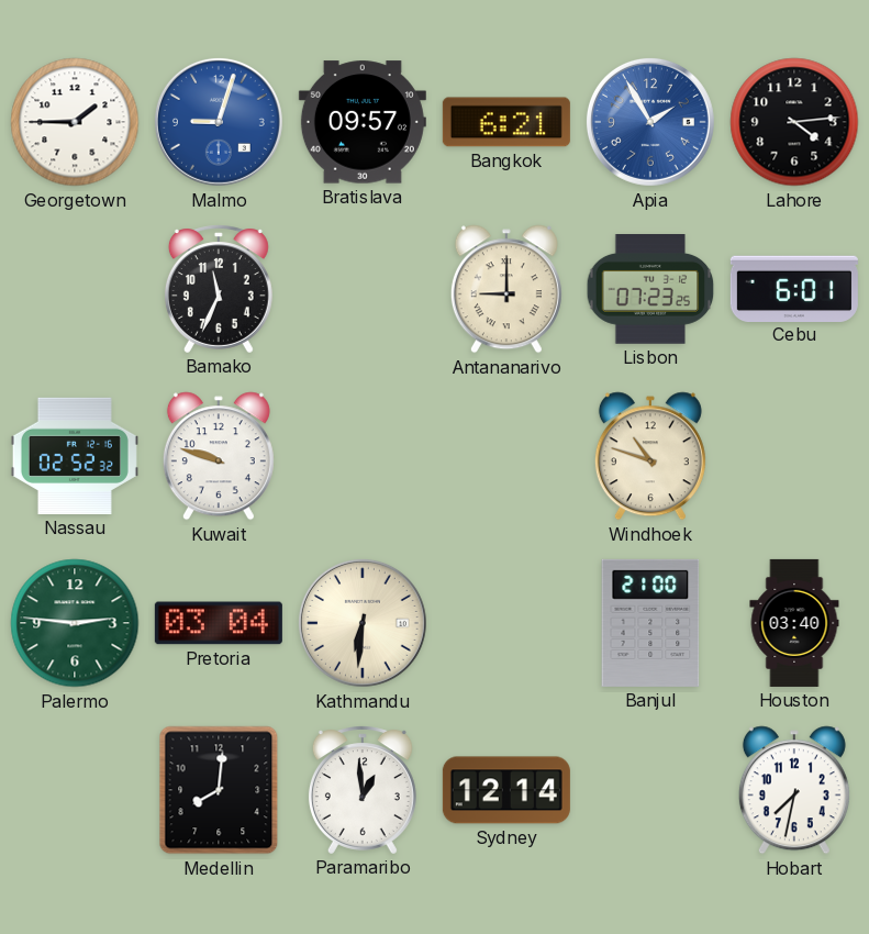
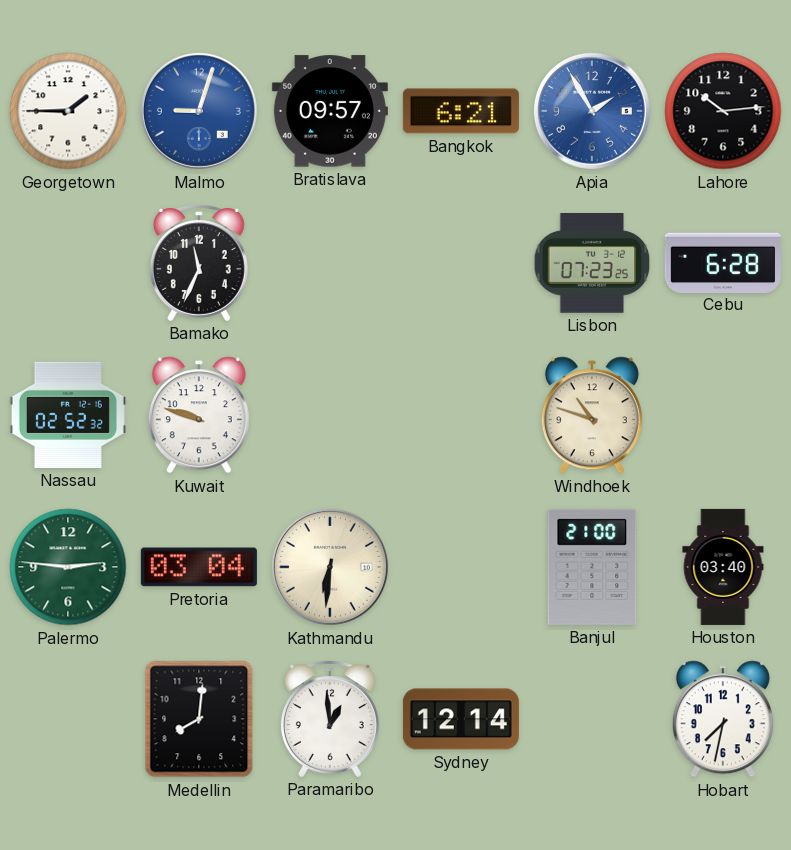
Lahore: 4:14 -> 10:14 (723, 111)
Antananarivo: 9:00 -> none (506, 289)
Cebu: 6:01 -> 6:28 (723, 262)
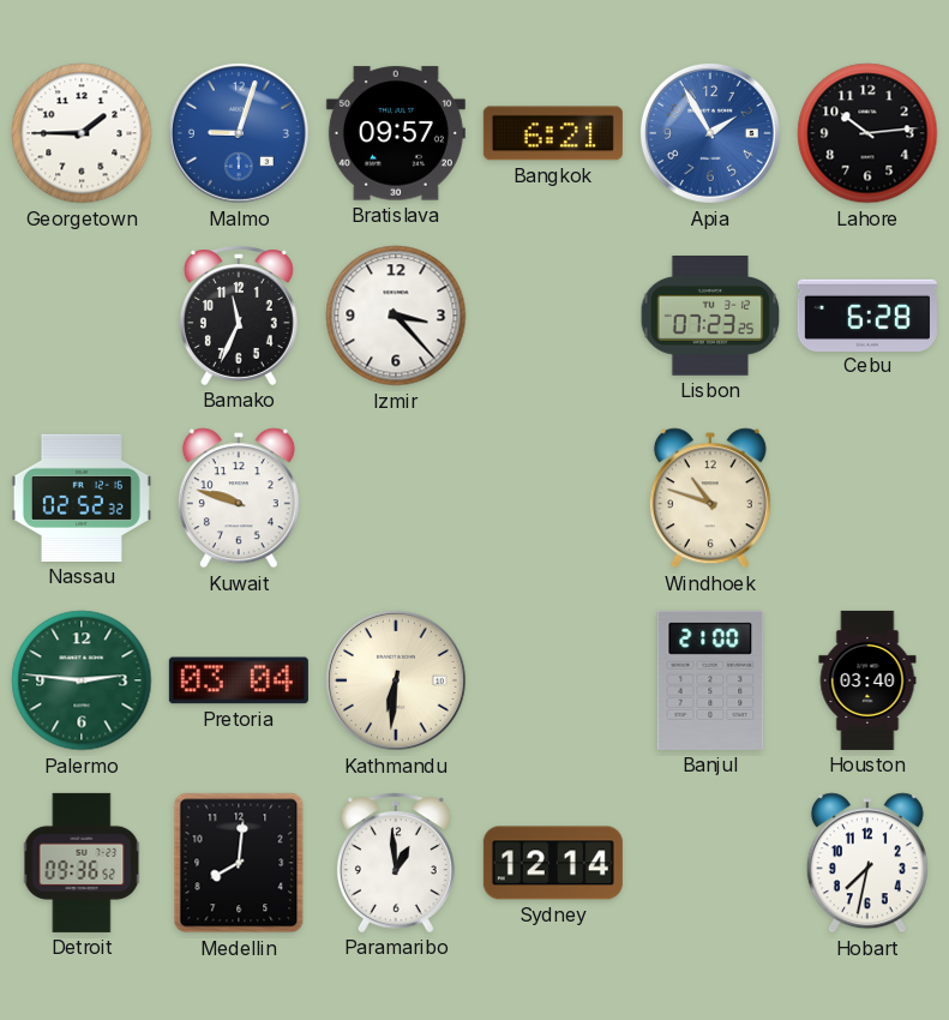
Izmir: none -> 3:23 (396, 316)
Detroit: none -> 09:36 (82, 863)
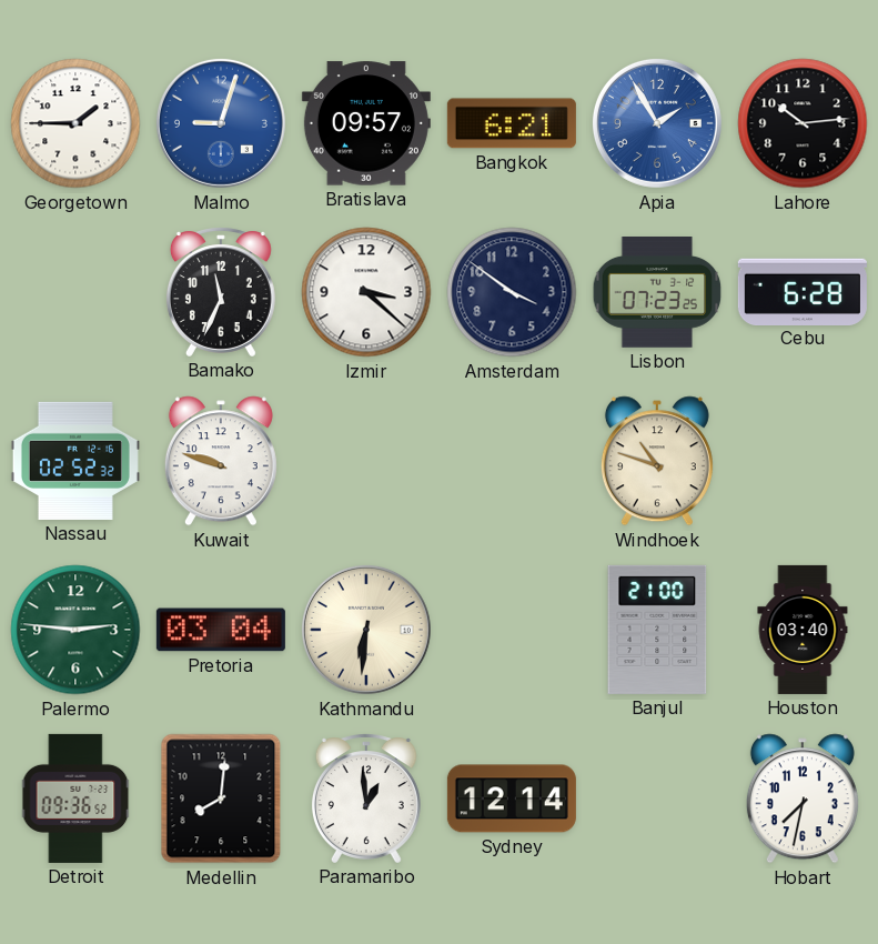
Izmir: 3:23 -> 3:22 (366, 292)
Amsterdam: none -> 3:51 (512, 292)
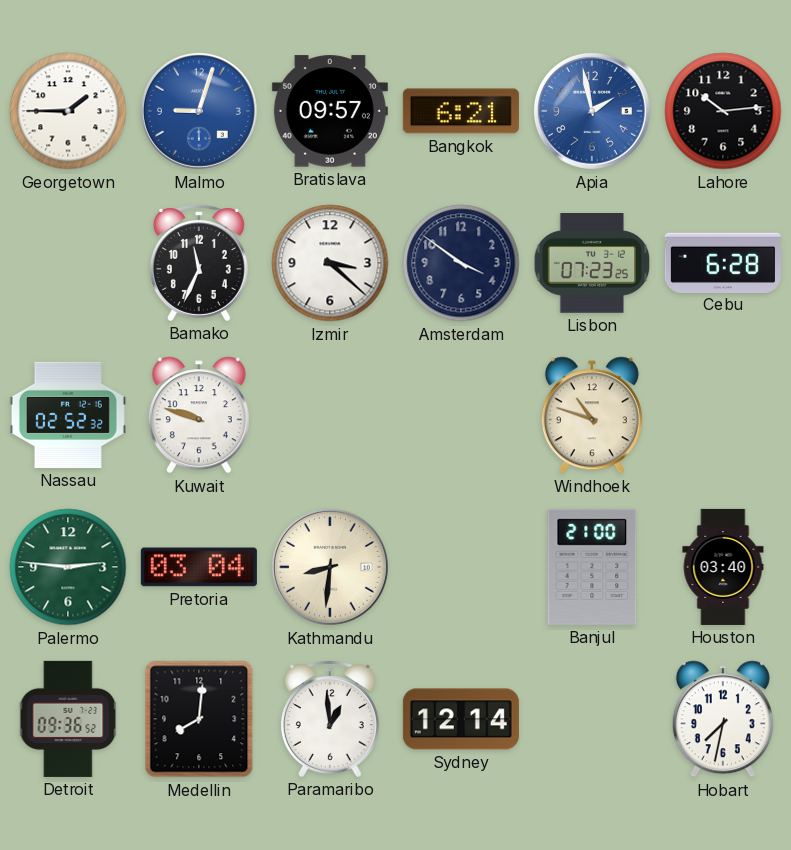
Apia: 1:55 -> 1:58 (592, 111)
Kathmandu: 6:31 -> 8:31 (330, 567)
